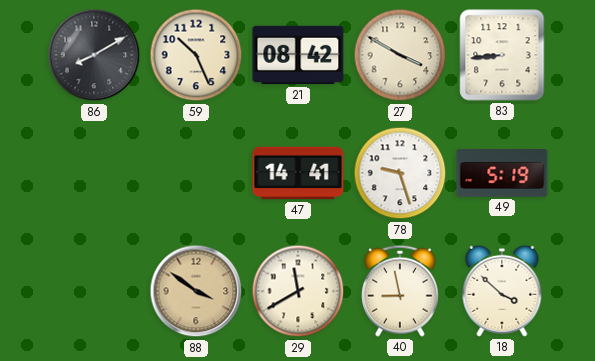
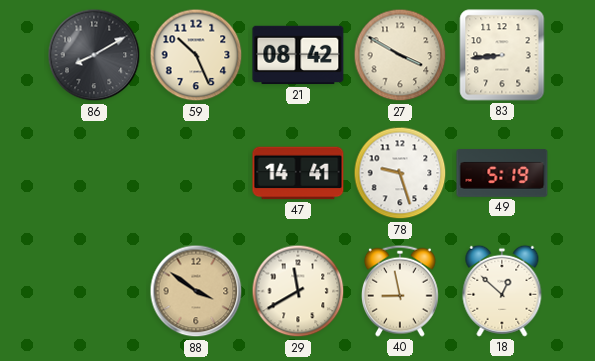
18: 3:52 -> 12:52 (502, 291)
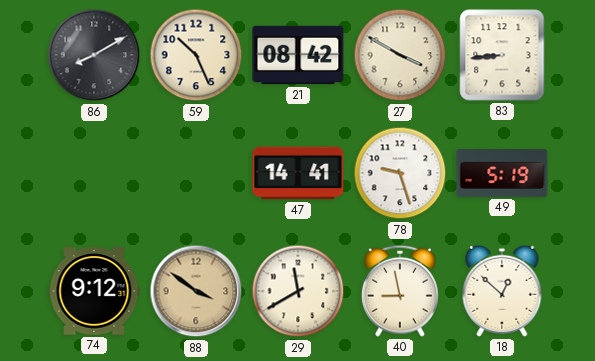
74: none -> 9:12 (94, 291)
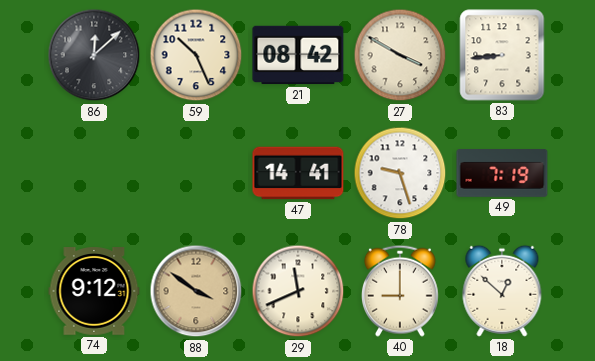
86: 8:10 -> 12:08 (94, 55)
49: 5:19 -> 7:19 (502, 173)
29: 11:40 -> 11:41 (298, 291)
40: 8:58 -> 9:00 (400, 291)
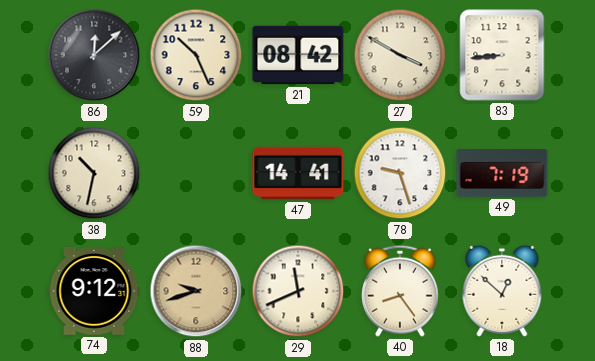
38: none -> 10:32 (94, 173)
88: 3:51 -> 9:42 (196, 291)
40: 9:00 -> 8:24 (400, 291)
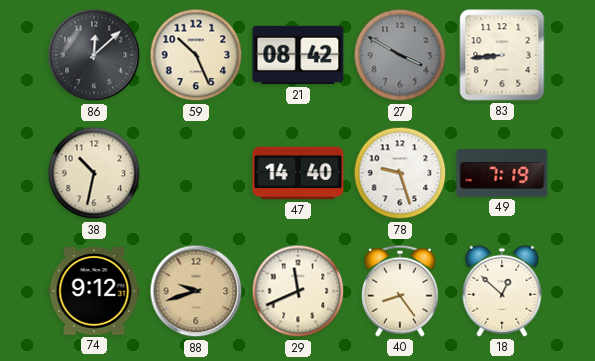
27 dial: cream -> grey (400, 55)
47: 14:41 -> 14:40 (298, 173)
